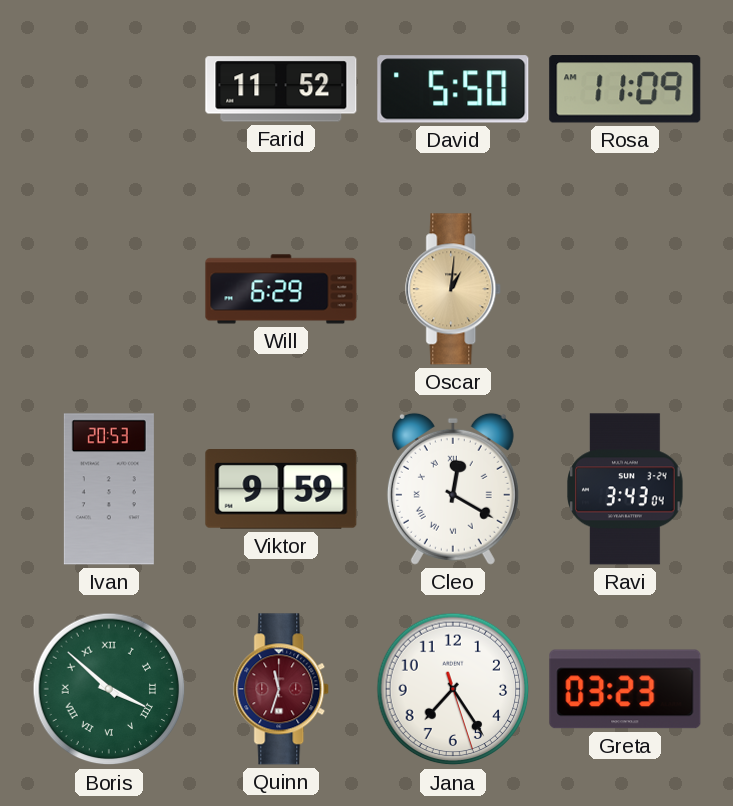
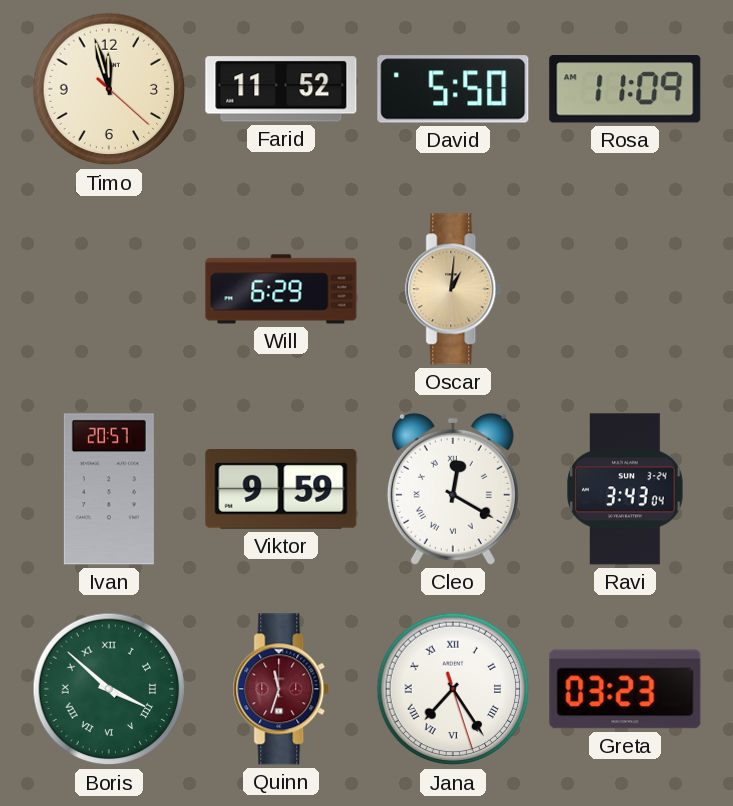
Timo: none -> 11:57 (109, 89)
Ivan: 20:53 -> 20:57 (109, 489)
Jana numerals: Arabic -> Roman (453, 689)
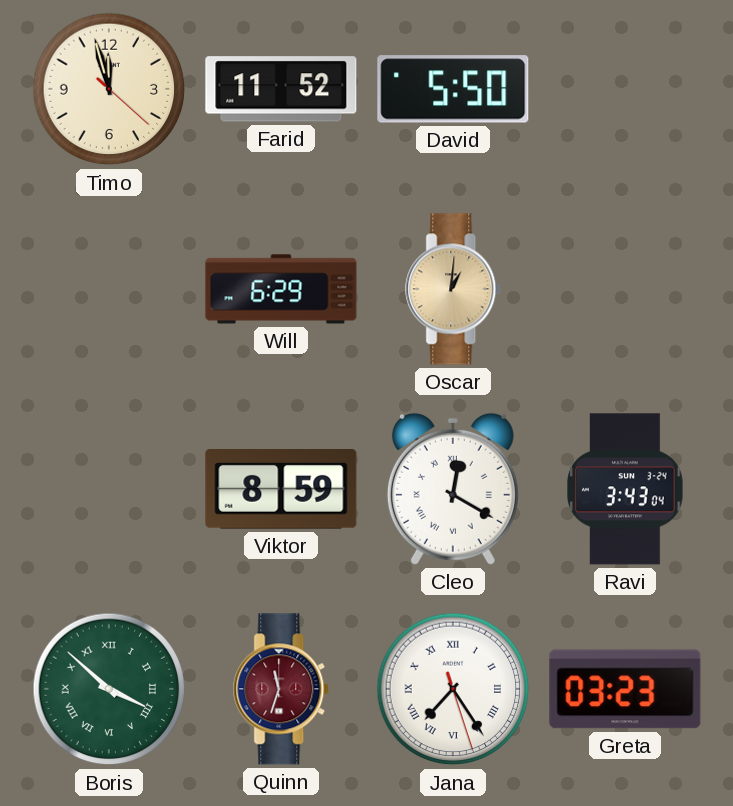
Rosa: 11:09 -> none (625, 90)
Ivan: 20:57 -> none (109, 489)
Viktor: 9:59 -> 8:59 (281, 489)
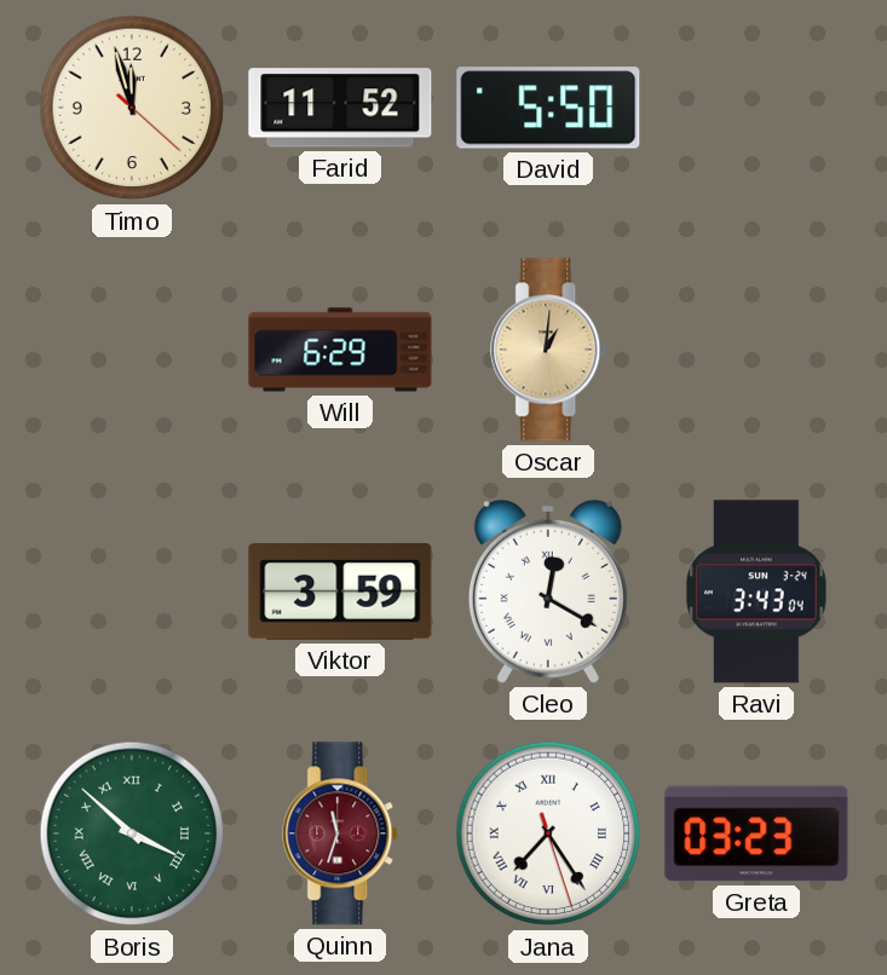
Viktor: 8:59 -> 3:59 (340, 592)
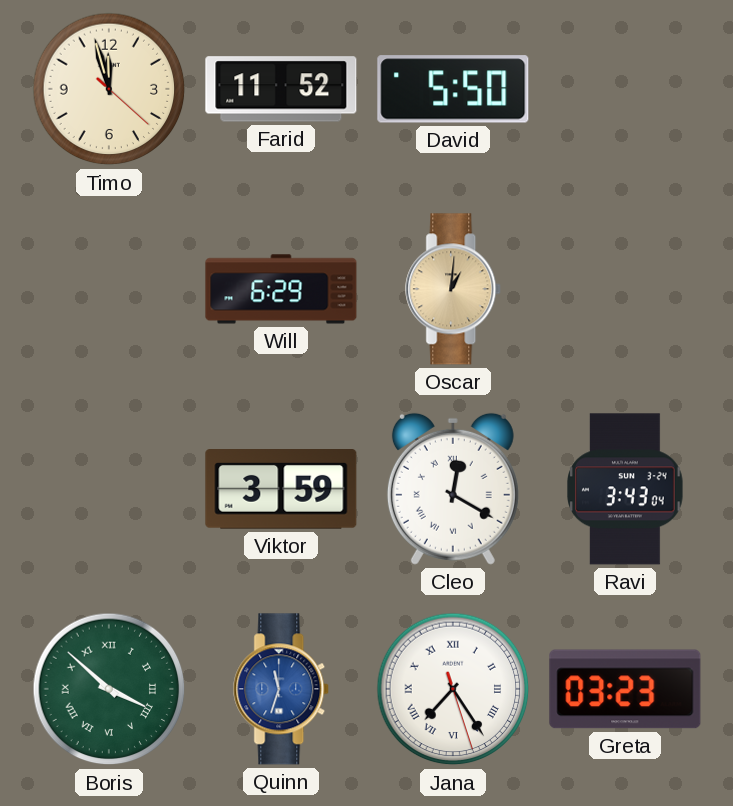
Quinn dial: burgundy -> blue (282, 689)
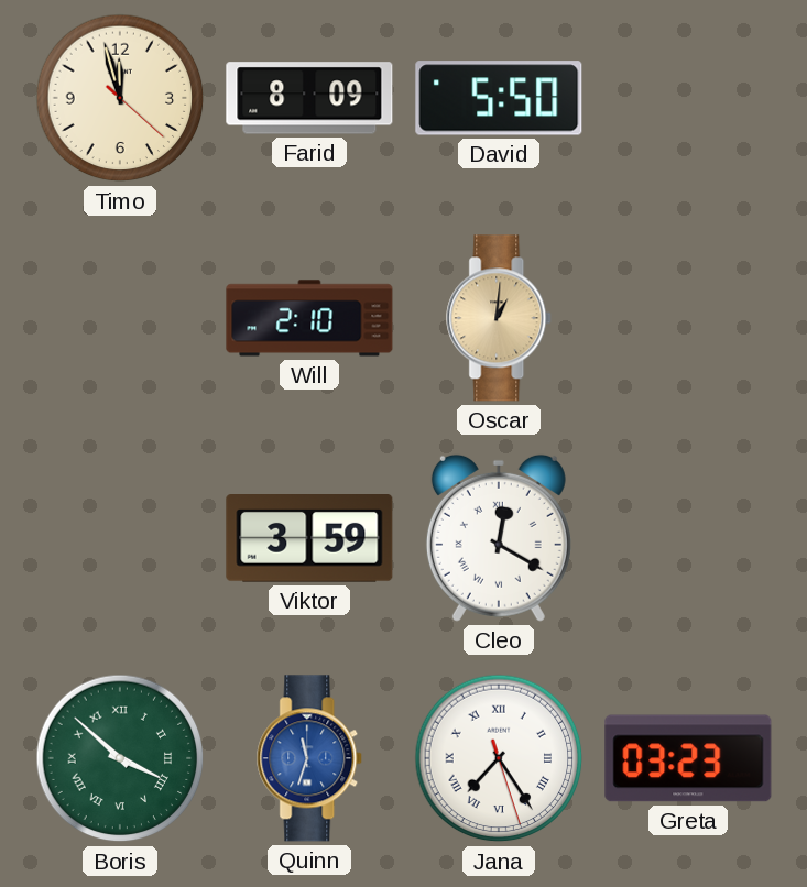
Farid: 11:52 -> 8:09 (309, 98)
Will: 6:29 -> 2:10 (309, 318)
Ravi: 3:43 -> none (625, 489)
